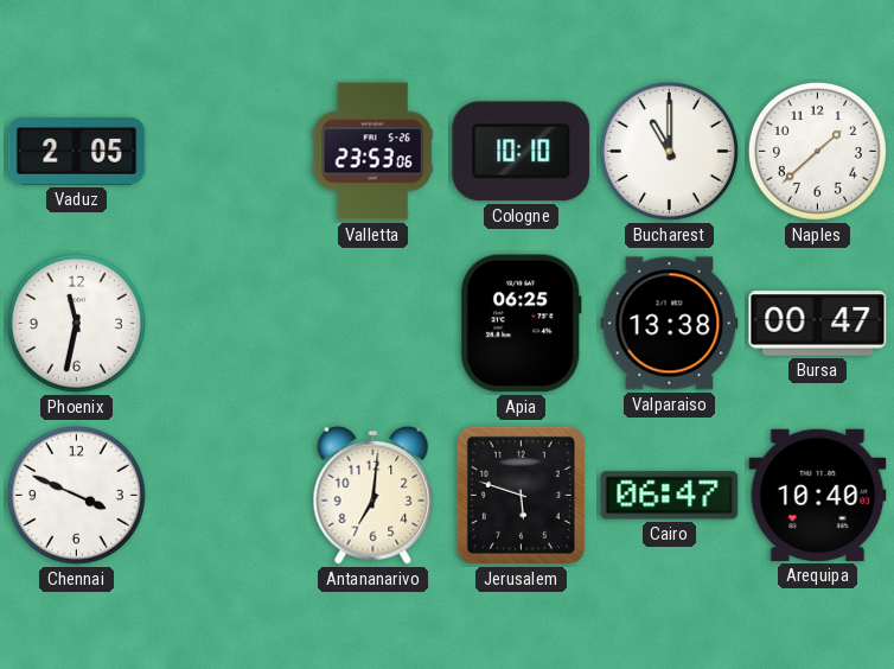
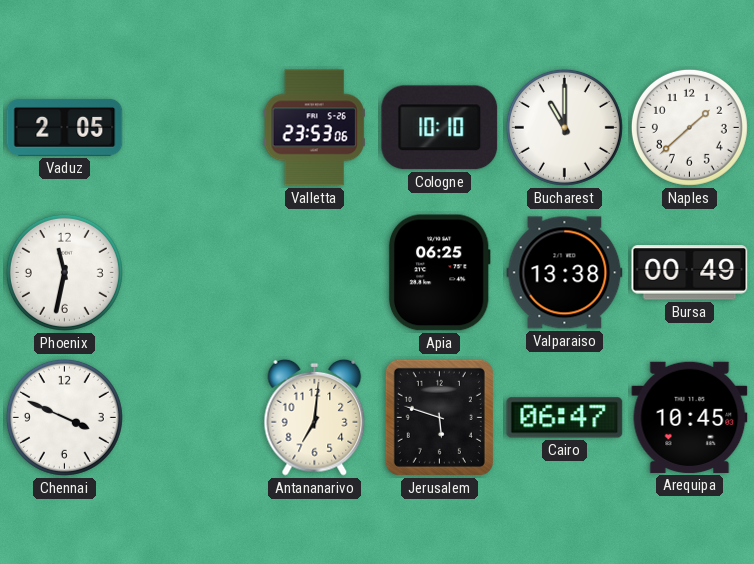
Bursa: 00:47 -> 00:49 (690, 273)
Arequipa: 10:40 -> 10:45 (690, 417)
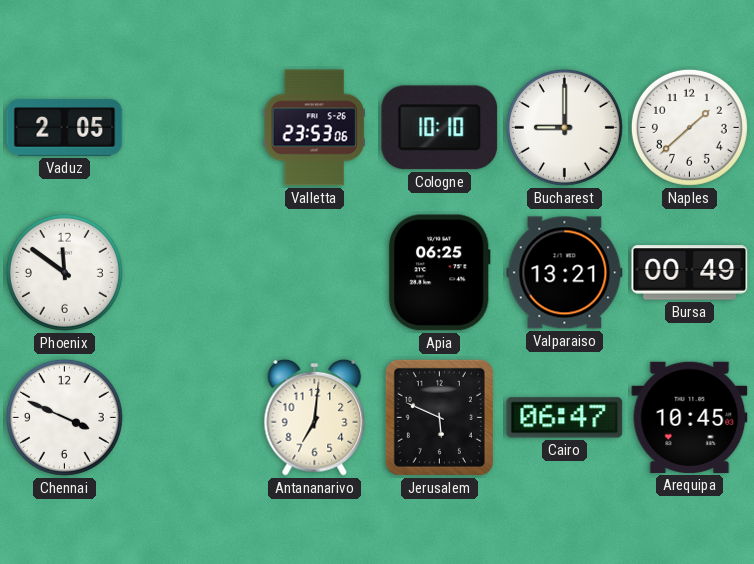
Bucharest: 11:00 -> 9:00 (564, 127)
Phoenix: 11:32 -> 11:51 (64, 272)
Valparaiso: 13:38 -> 13:21 (565, 273)
Jerusalem: 5:48 -> 5:49 (439, 417)
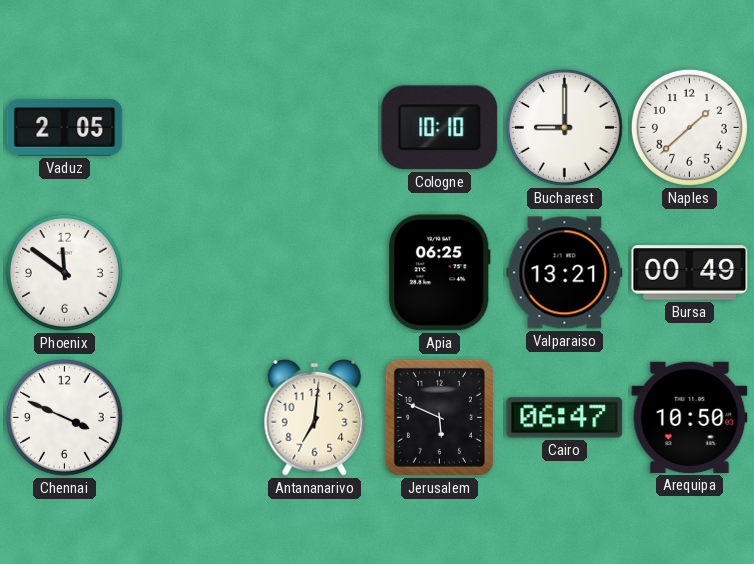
Valletta: 23:53 -> none (314, 128)
Arequipa: 10:45 -> 10:50 (690, 417)
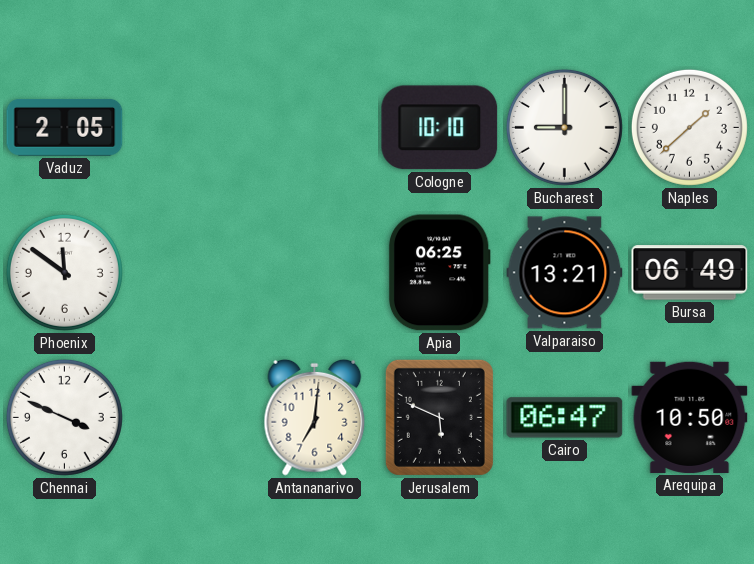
Bursa: 00:49 -> 06:49 (690, 273)
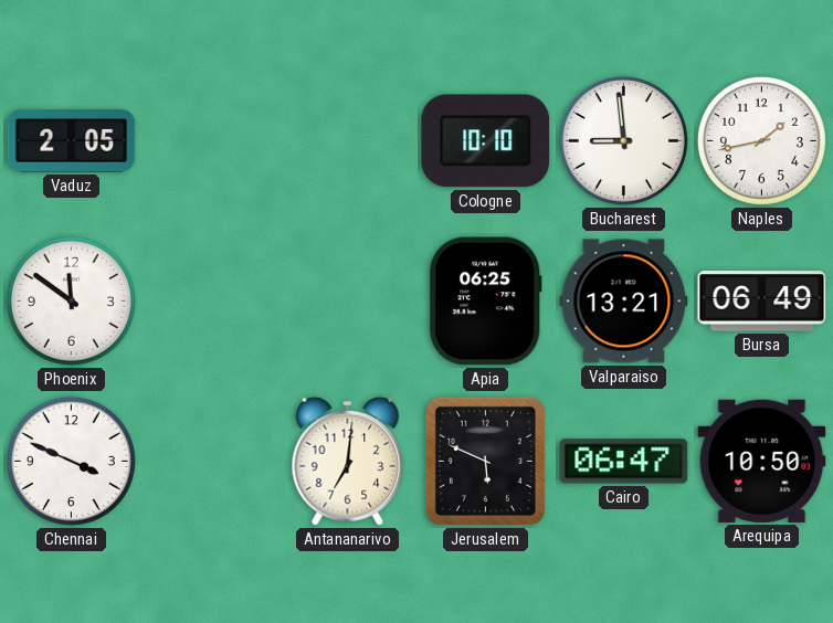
Bucharest: 9:00 -> 8:59 (623, 140)
Naples: 1:38 -> 1:43 (761, 140)
